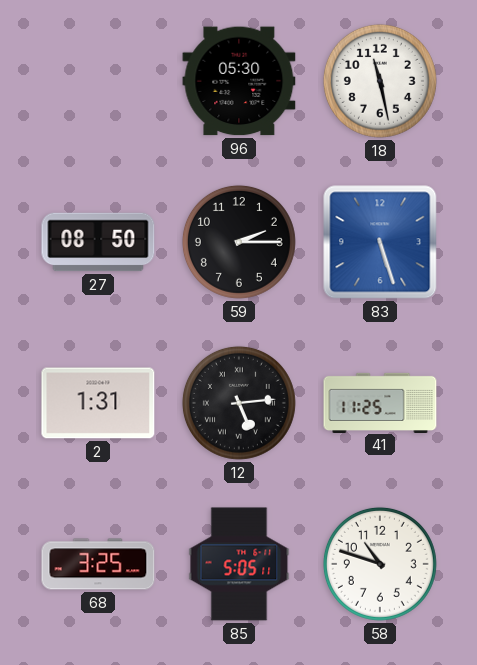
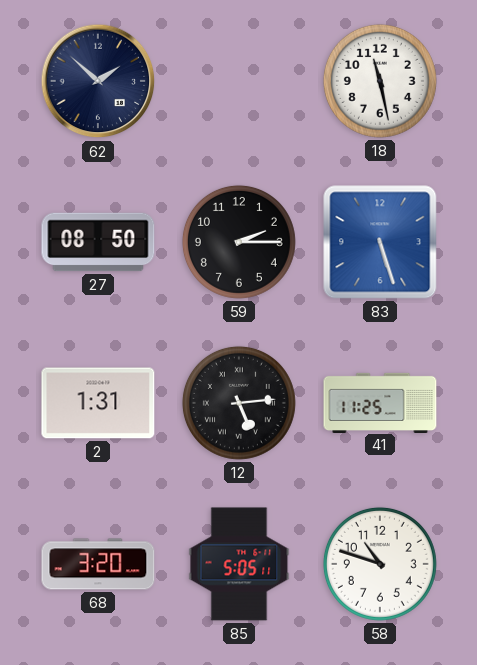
62: none -> 1:52 (98, 81)
96: 05:30 -> none (239, 81)
68: 3:25 -> 3:20 (98, 564)
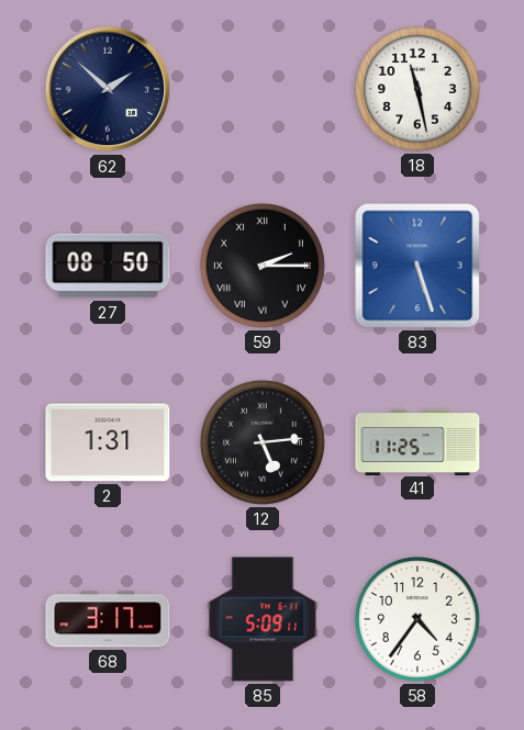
59 numerals: Arabic -> Roman (263, 266)
68: 3:20 -> 3:17 (108, 619)
85: 5:05 -> 5:09 (263, 619)
58: 10:48 -> 4:36 (417, 619)
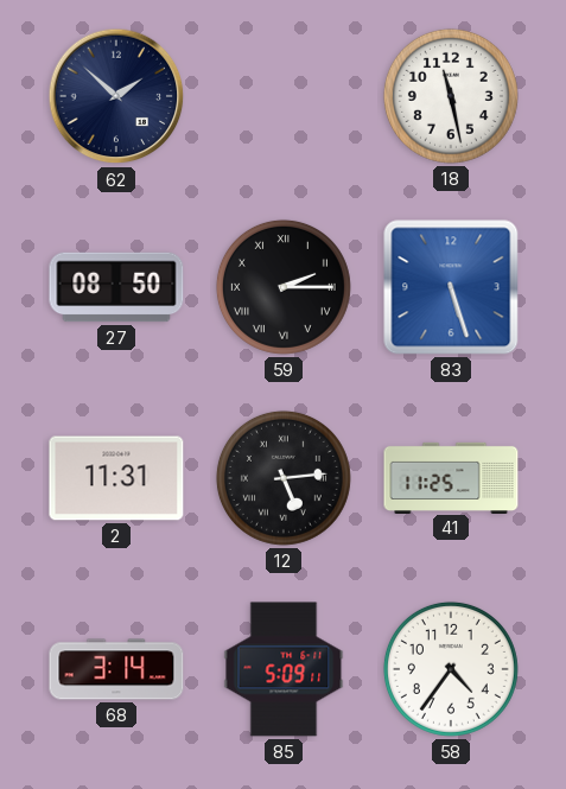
2: 1:31 -> 11:31 (116, 478)
68: 3:17 -> 3:14 (116, 669)
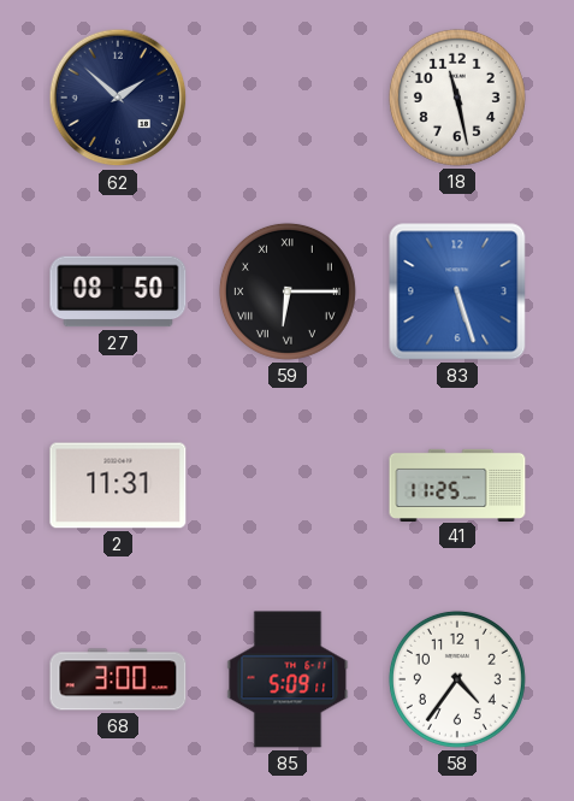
59: 2:15 -> 6:15 (288, 291)
12: 5:14 -> none (284, 478)
68: 3:14 -> 3:00 (118, 679)
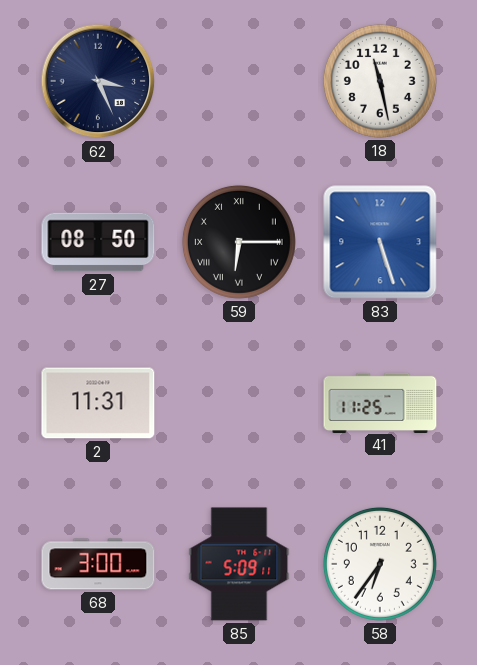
62: 1:52 -> 3:26 (98, 81)
58: 4:36 -> 6:36 (380, 564)
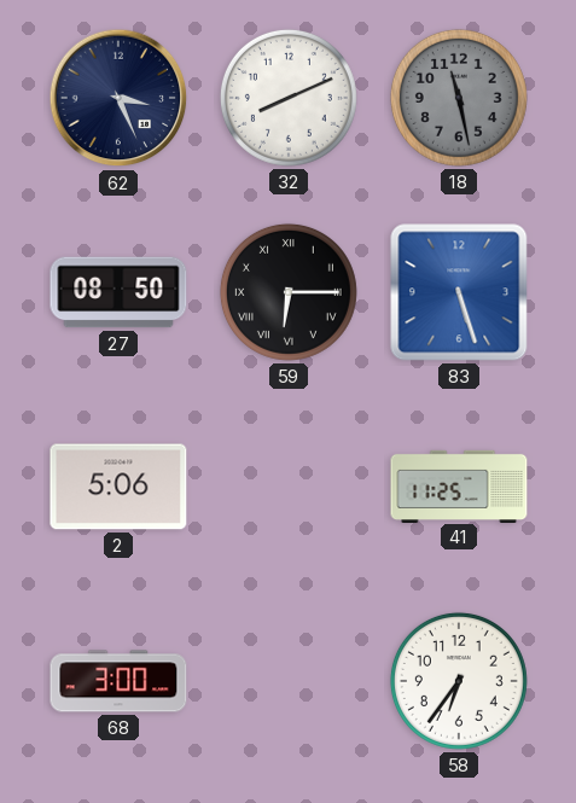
32: none -> 8:11 (289, 98)
18 dial: white -> grey (459, 98)
2: 11:31 -> 5:06 (118, 487)
85: 5:09 -> none (239, 564)
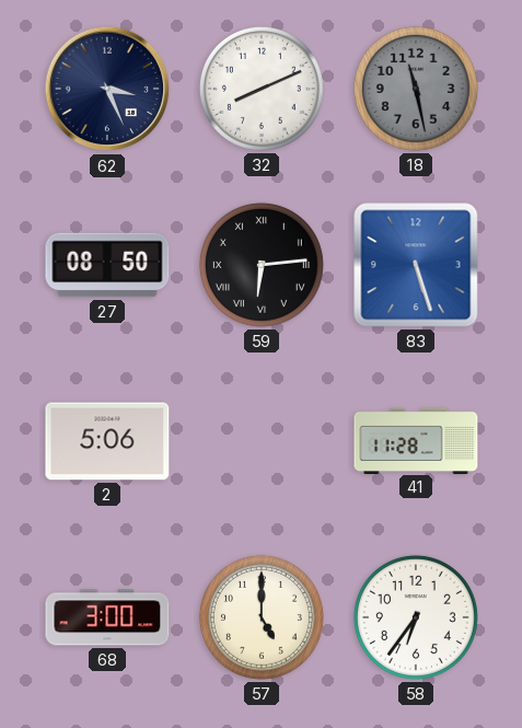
59: 6:15 -> 6:14 (262, 265)
41: 11:25 -> 11:28 (416, 440)
57: none -> 5:00 (262, 617)
